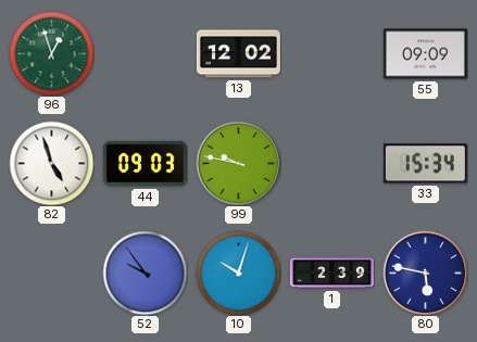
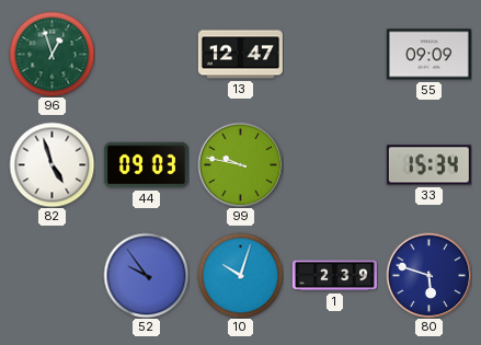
13: 12:02 -> 12:47 (240, 55)
80: 5:47 -> 5:48 (428, 275)
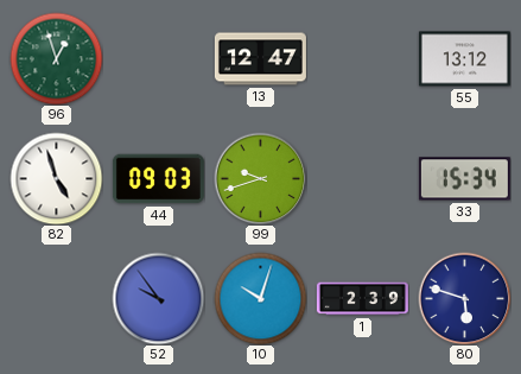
55: 09:09 -> 13:12 (464, 59)
99: 9:47 -> 9:42 (260, 178)
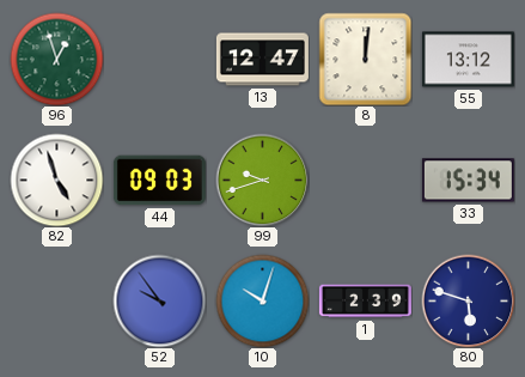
8: none -> 12:01 (365, 59)
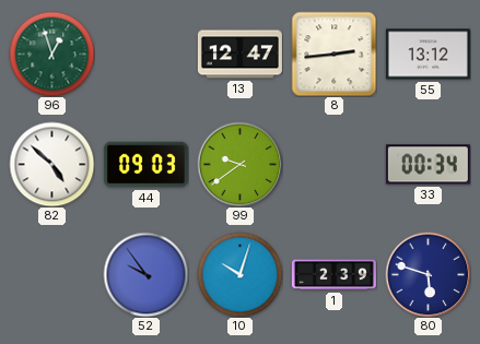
8: 12:01 -> 2:44 (333, 54)
82: 4:57 -> 4:52 (51, 164)
99: 9:42 -> 9:39 (239, 164)
33: 15:34 -> 00:34 (428, 165)
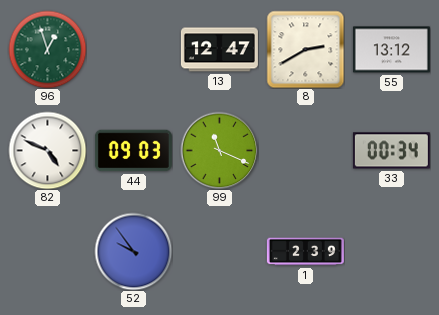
8: 2:44 -> 2:40 (305, 49)
82: 4:52 -> 4:49 (47, 150)
99: 9:39 -> 11:19 (219, 150)
10: 10:03 -> none (239, 274)
80: 5:48 -> none (428, 274)
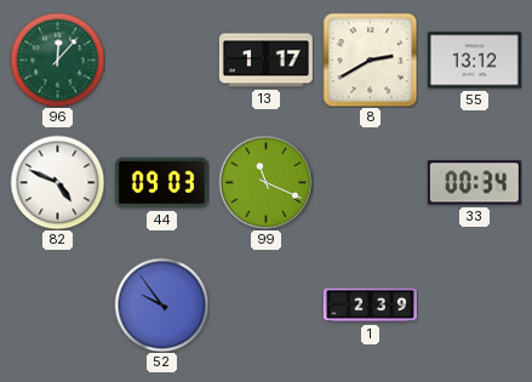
96: 12:57 -> 12:07 (57, 59)
13: 12:47 -> 1:17 (265, 61)
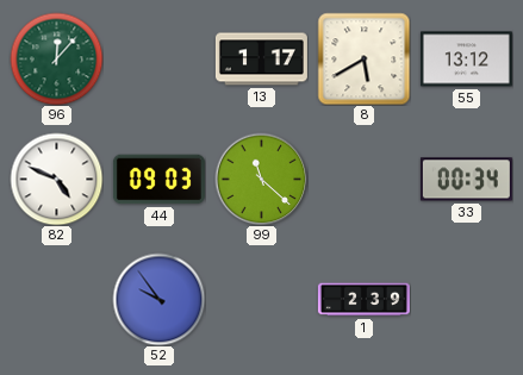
8: 2:40 -> 5:40 (363, 58)
99: 11:19 -> 11:22 (261, 179)
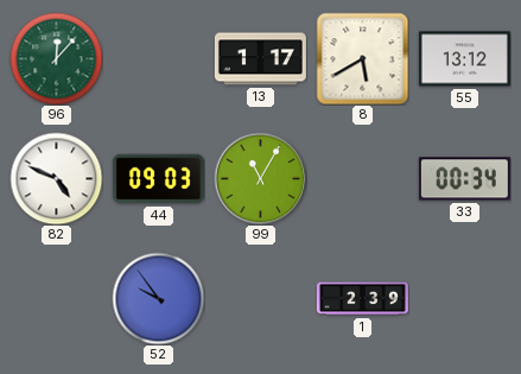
99: 11:22 -> 11:05 (260, 178)
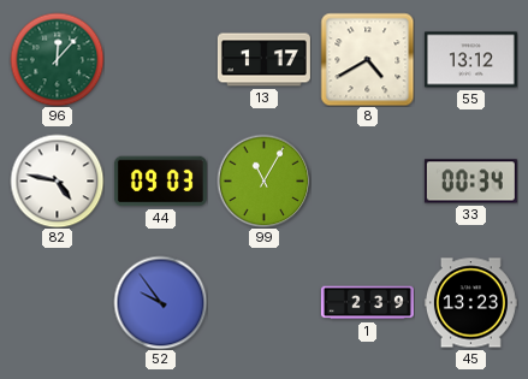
8: 5:40 -> 4:40 (367, 59)
82: 4:49 -> 4:47 (57, 180)
45: none -> 13:23 (470, 303)
